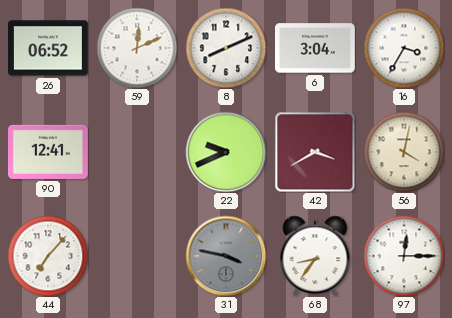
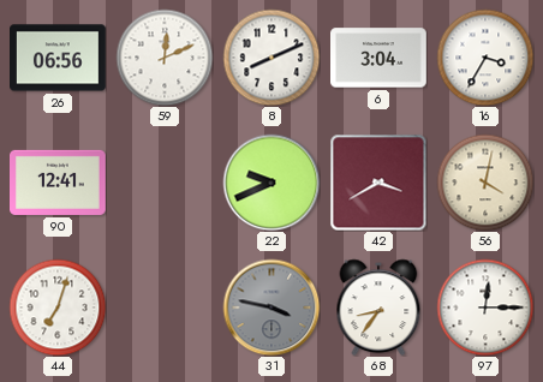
26: 06:52 -> 06:56 (59, 58)
44: 7:07 -> 7:03 (58, 308)
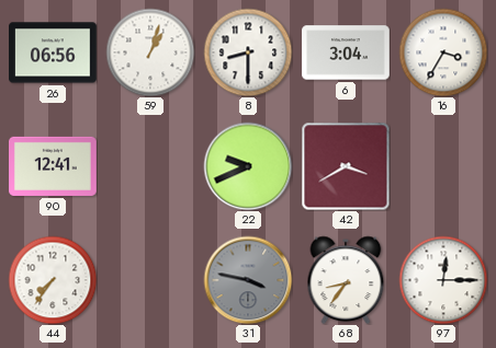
59: 12:11 -> 1:03 (150, 53)
8: 8:11 -> 8:30 (248, 53)
56: 4:02 -> none (485, 183)
44: 7:03 -> 7:36 (53, 280)
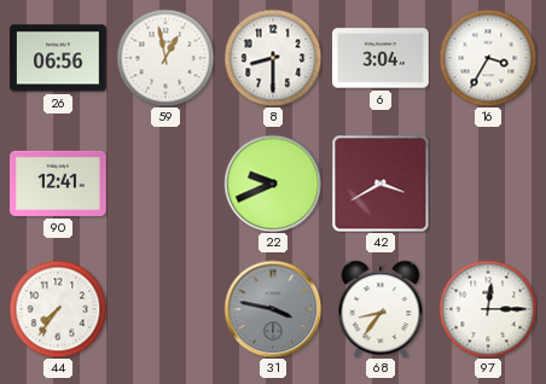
59: 1:03 -> 12:58 (165, 58)
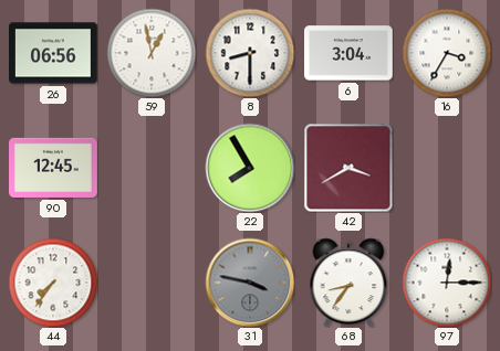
90: 12:41 -> 12:45 (54, 168)
22: 9:41 -> 7:55 (250, 168)
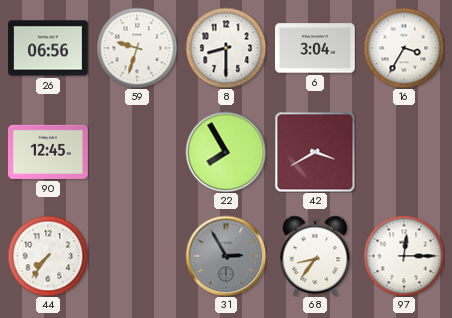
59: 12:58 -> 9:33 (137, 48)
31: 3:47 -> 2:55 (226, 256)
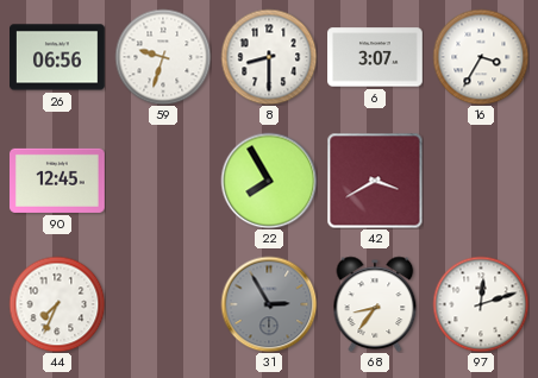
6: 3:04 -> 3:07 (376, 57)
44: 7:36 -> 7:34 (57, 304)
97: 12:15 -> 12:12 (481, 304)
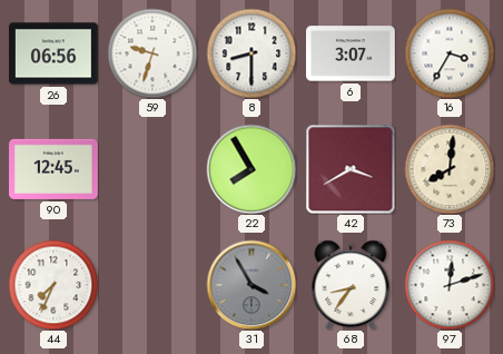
73: none -> 8:01 (450, 169)
31: 2:55 -> 3:55 (251, 285)
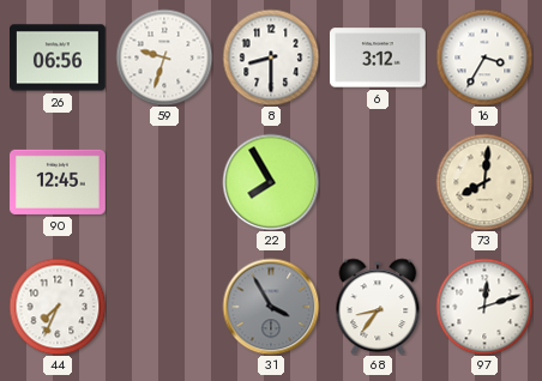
6: 3:07 -> 3:12 (379, 58)
42: 3:40 -> none (351, 169)
